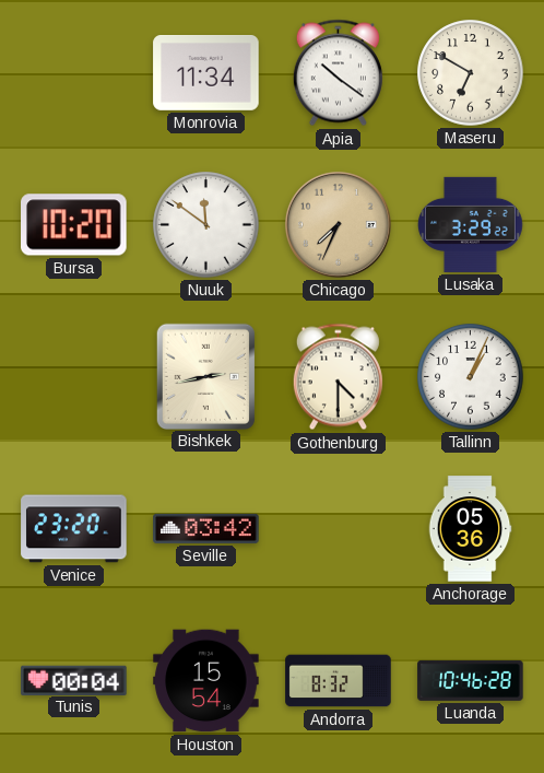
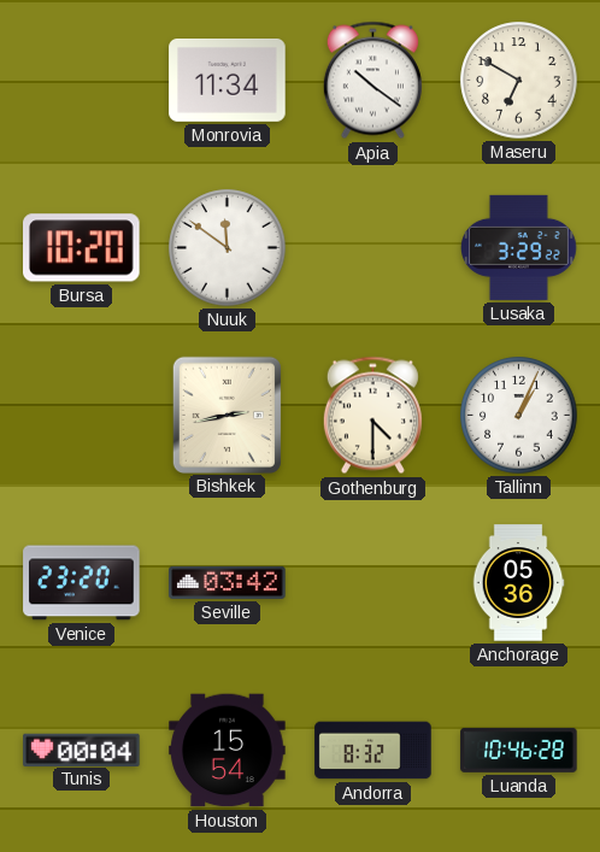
Chicago: 7:34 -> none (338, 224)
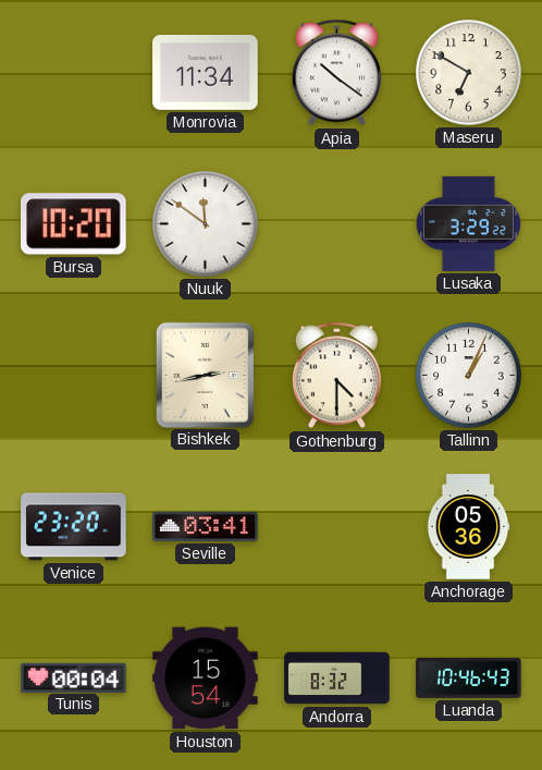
Seville: 03:42 -> 03:41 (206, 526)
Luanda: 10:46:28 -> 10:46:43 (469, 677)
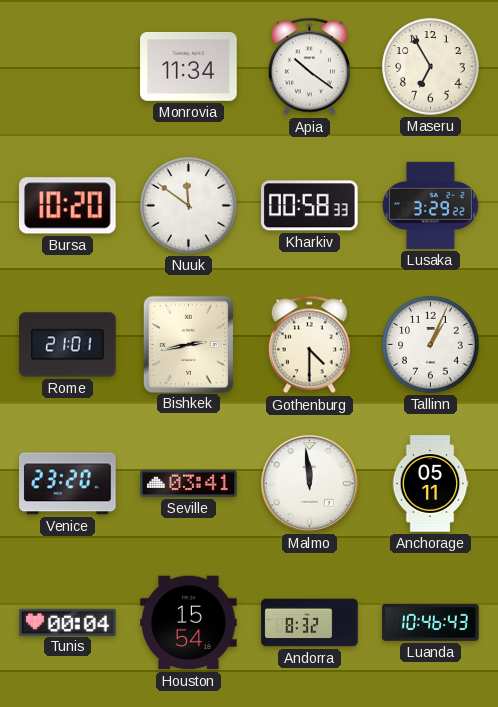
Maseru: 6:50 -> 6:55 (431, 67)
Kharkiv: none -> 00:58 (310, 206)
Rome: none -> 21:01 (68, 345)
Malmo: none -> 11:59 (309, 483)
Anchorage: 05:36 -> 05:11 (430, 484)
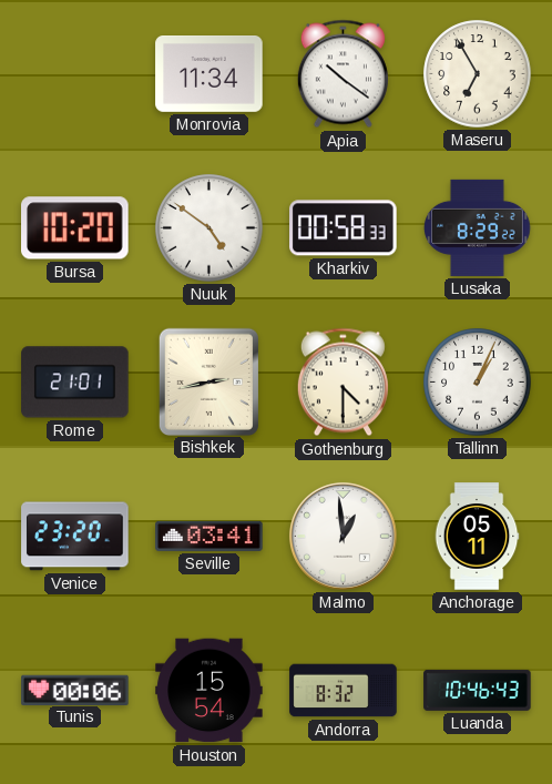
Nuuk: 11:51 -> 4:51 (209, 228)
Lusaka: 3:29 -> 8:29 (478, 227)
Malmo: 11:59 -> 12:59 (343, 536)
Tunis: 00:04 -> 00:06 (75, 690)
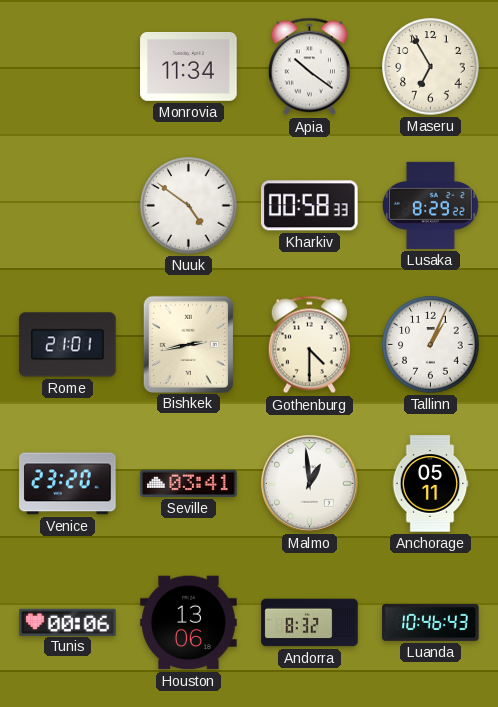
Bursa: 10:20 -> none (75, 228)
Houston: 15:54 -> 13:06 (189, 623)
